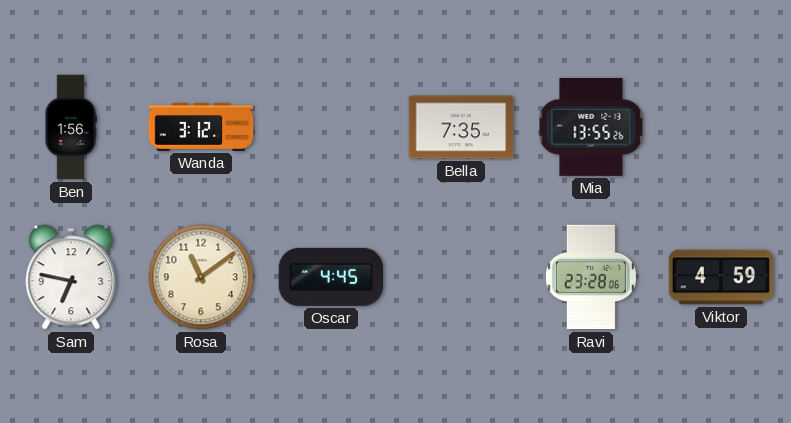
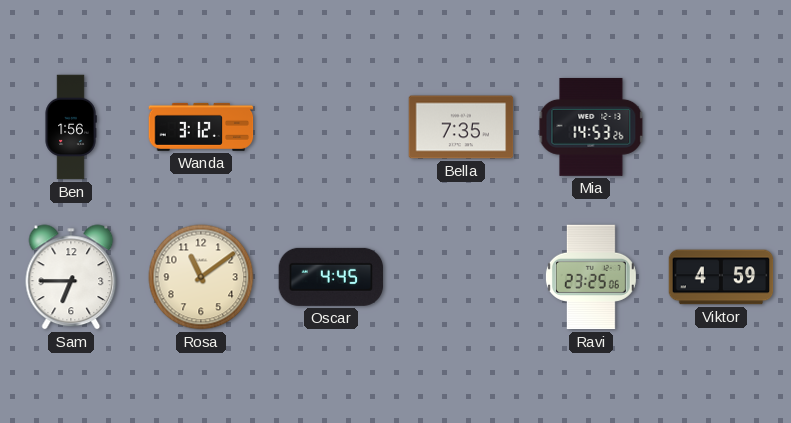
Mia: 13:55 -> 14:53 (591, 127)
Sam: 6:47 -> 6:45 (71, 277)
Ravi: 23:28 -> 23:25 (591, 277)
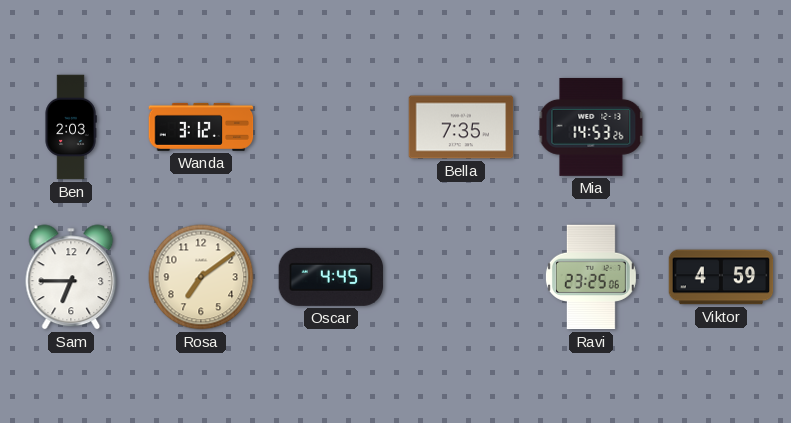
Ben: 1:56 -> 2:03 (71, 127)
Rosa: 11:09 -> 7:09 (201, 277)
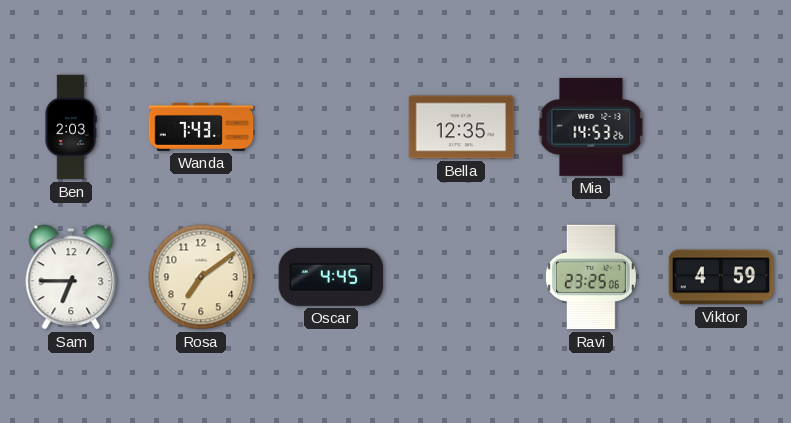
Wanda: 3:12 -> 7:43 (201, 127)
Bella: 7:35 -> 12:35 (461, 127)
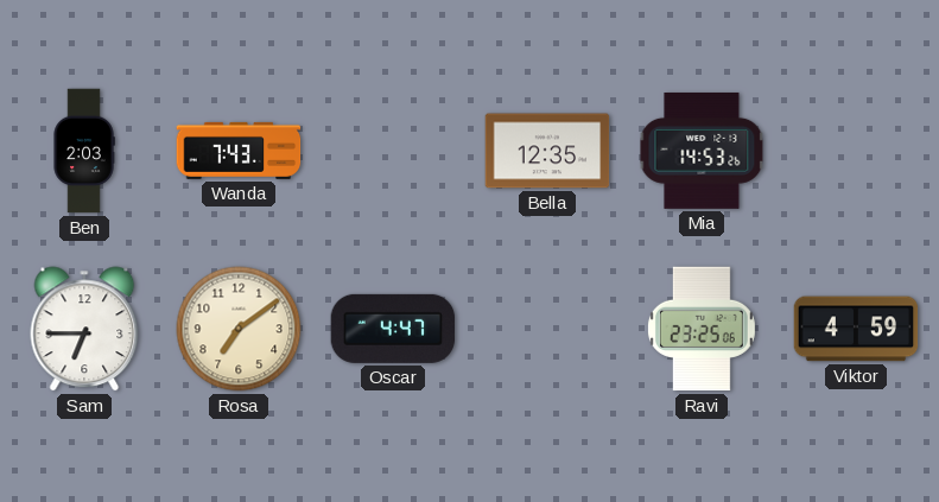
Oscar: 4:45 -> 4:47 (393, 329)
